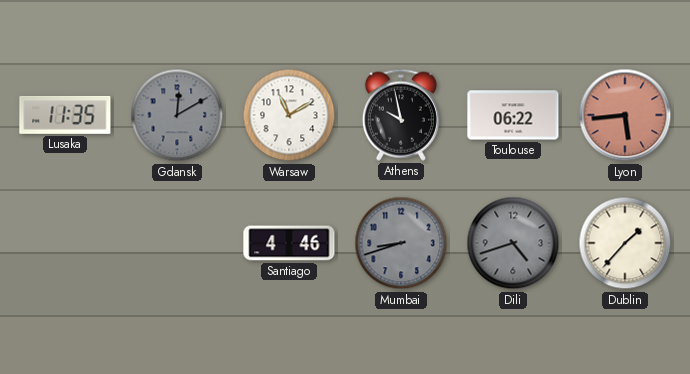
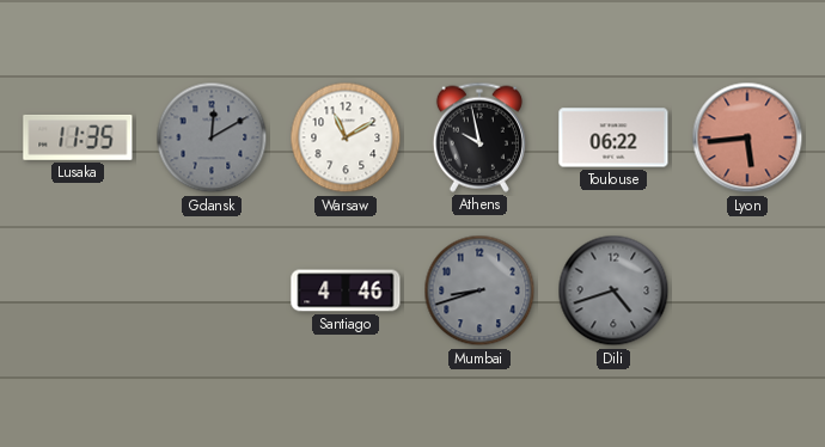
Dublin: 1:37 -> none (625, 243)
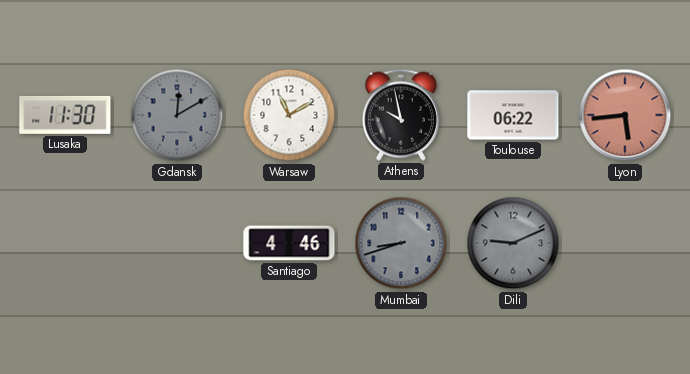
Lusaka: 11:35 -> 11:30 (65, 115)
Dili: 4:42 -> 9:11 (513, 243)
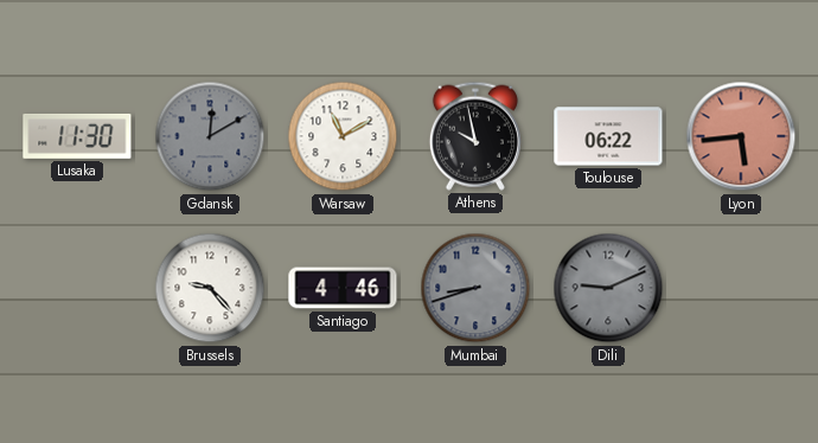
Brussels: none -> 9:23 (210, 288)
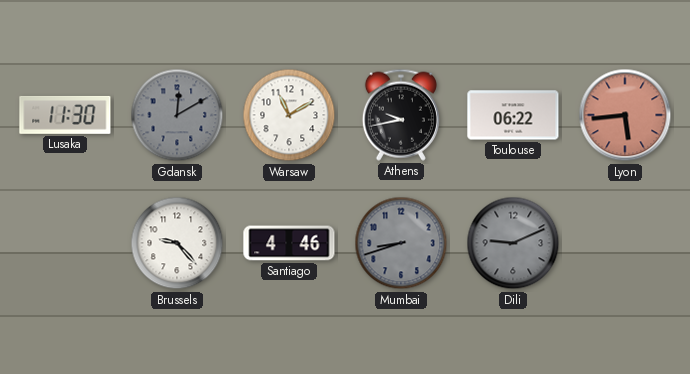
Athens: 9:58 -> 9:43 (401, 115)
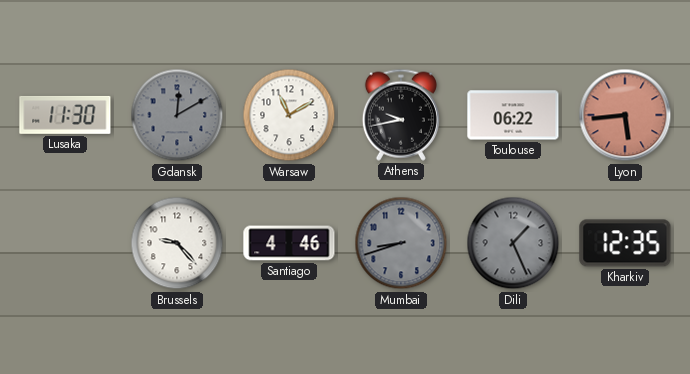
Dili: 9:11 -> 1:26 (513, 243)
Kharkiv: none -> 12:35 (625, 243)
